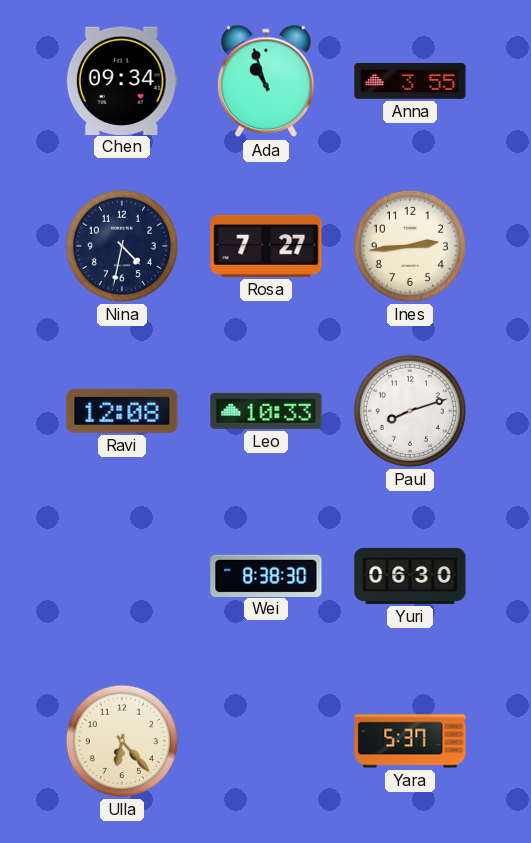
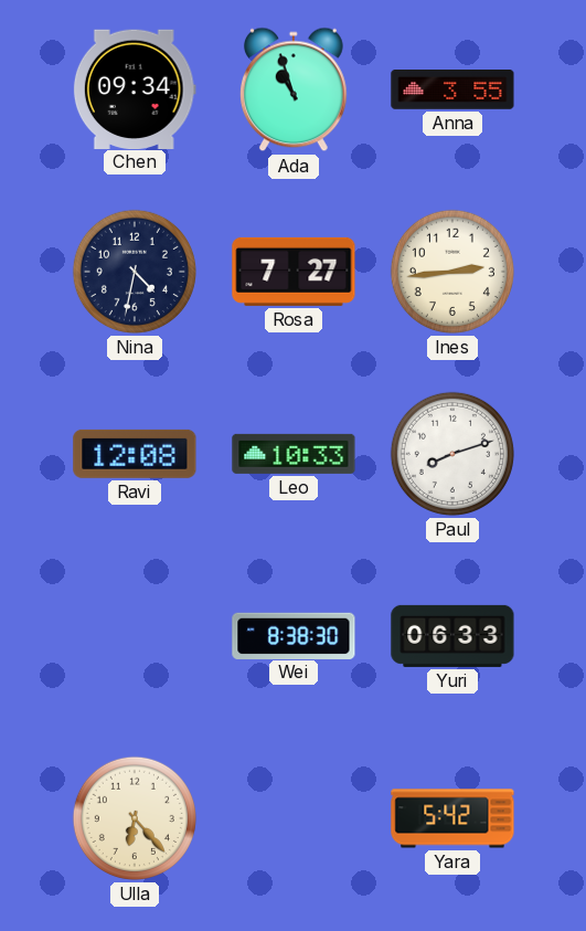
Yuri: 06:30 -> 06:33 (452, 636)
Yara: 5:37 -> 5:42 (452, 818)
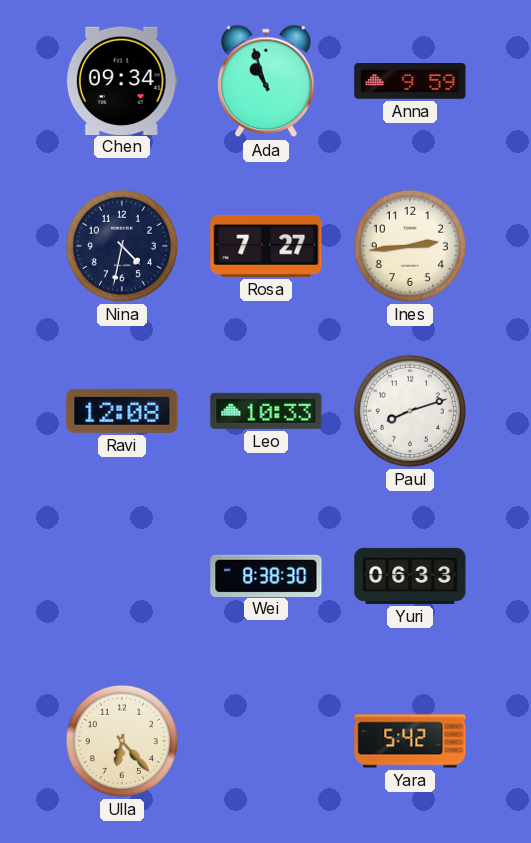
Anna: 3:55 -> 9:59 (410, 81)
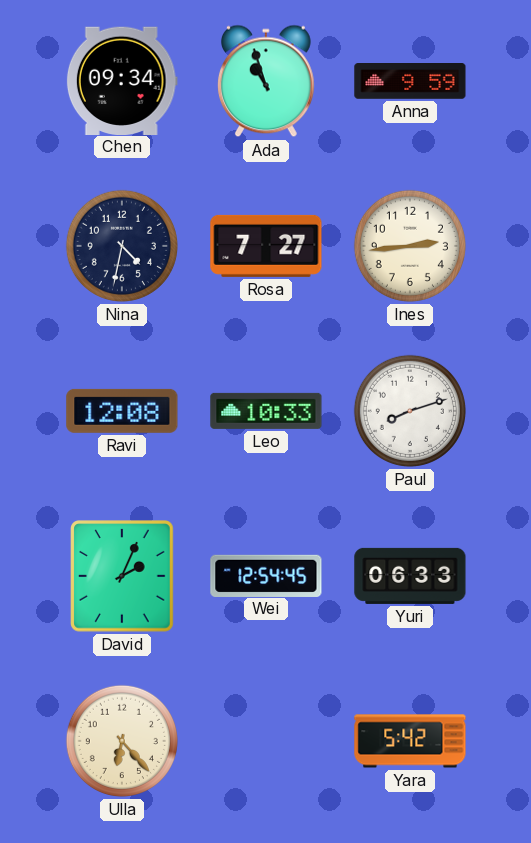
David: none -> 2:04 (122, 576)
Wei: 8:38 -> 12:54 (266, 575)
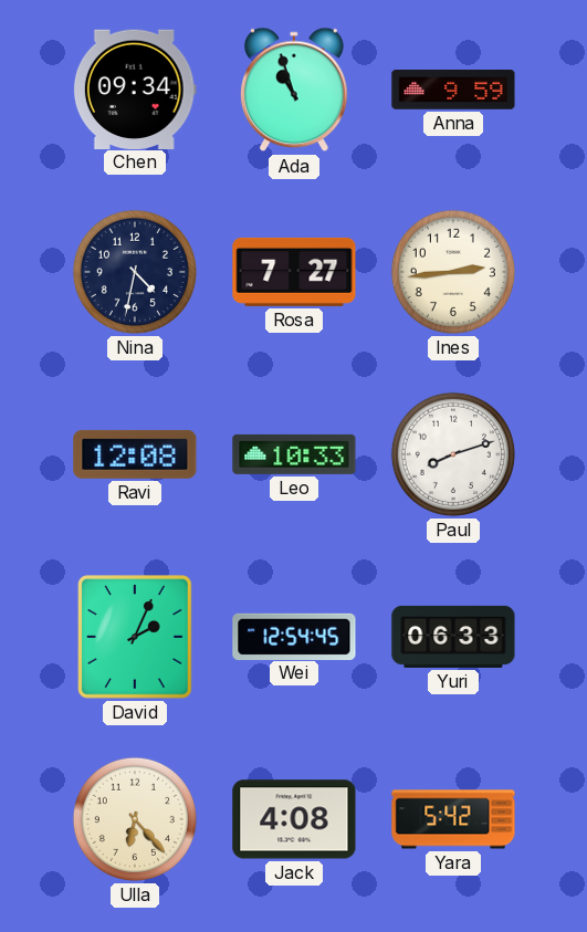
Jack: none -> 4:08 (294, 819)
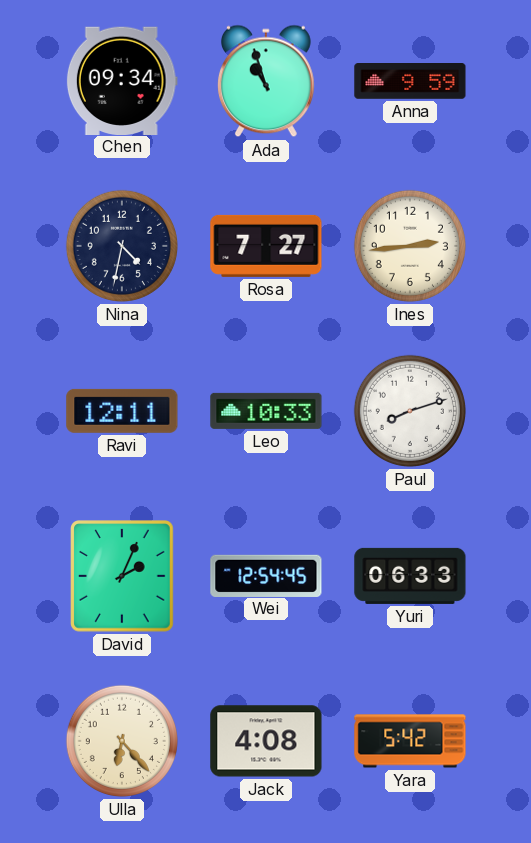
Ravi: 12:08 -> 12:11 (122, 411)
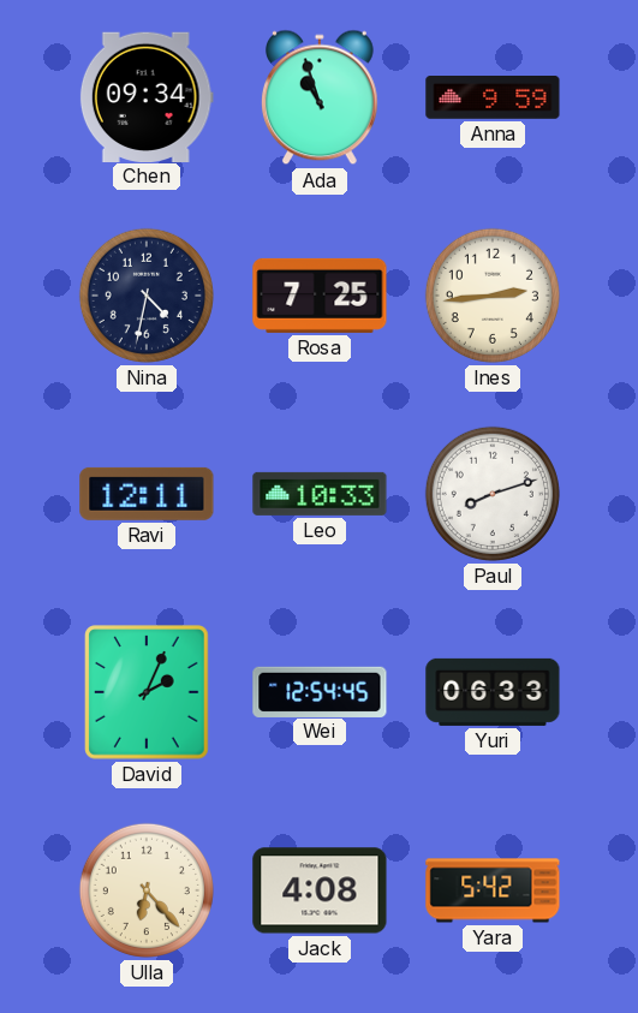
Rosa: 7:27 -> 7:25 (320, 296)
